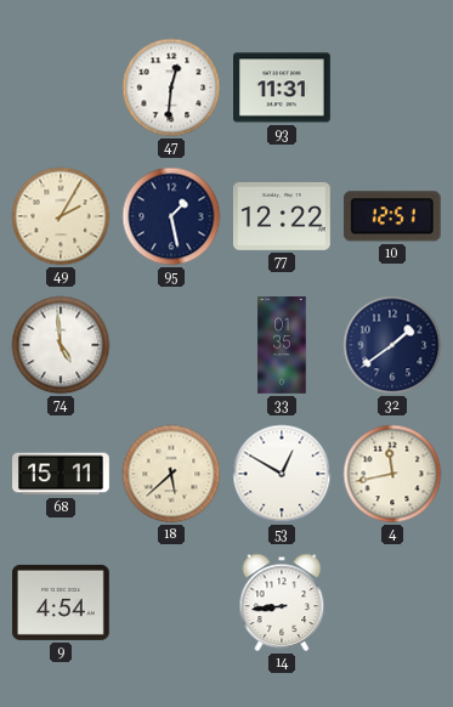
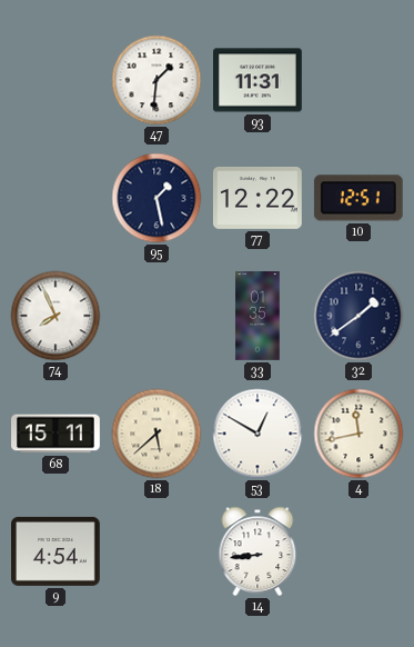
47: 12:31 -> 1:31 (156, 80)
49: 2:05 -> none (61, 216)
74: 4:59 -> 7:56 (55, 316)
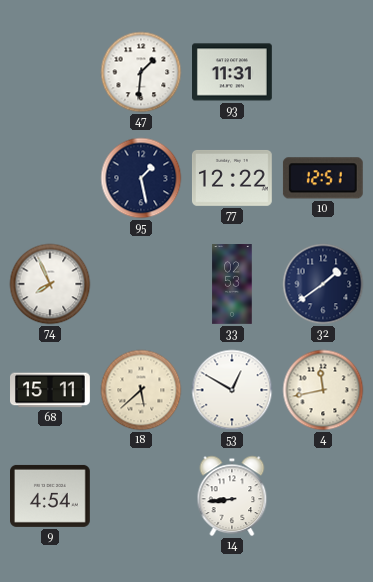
33: 01:35 -> 02:53 (232, 284)
